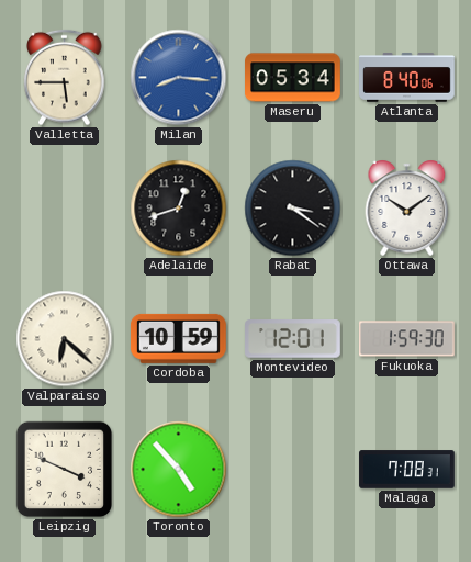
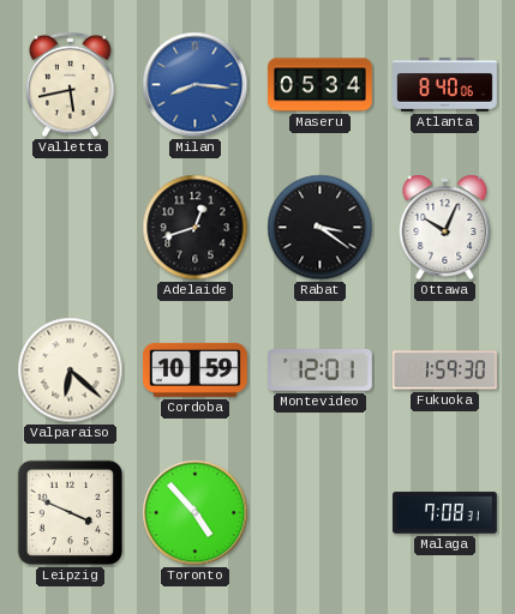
Valletta: 5:45 -> 5:43 (71, 85)
Ottawa: 10:09 -> 10:04 (445, 227)
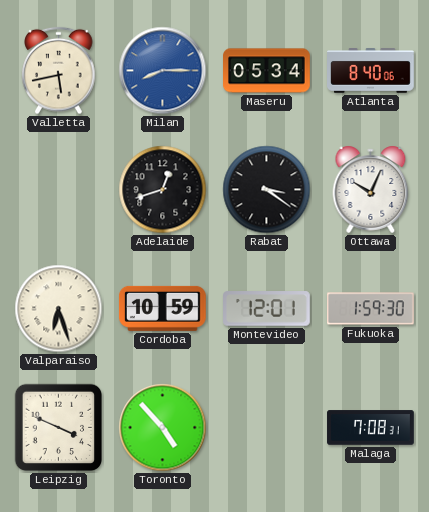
Milan: 8:16 -> 8:15 (163, 71)
Valparaiso: 6:22 -> 6:27 (59, 309)
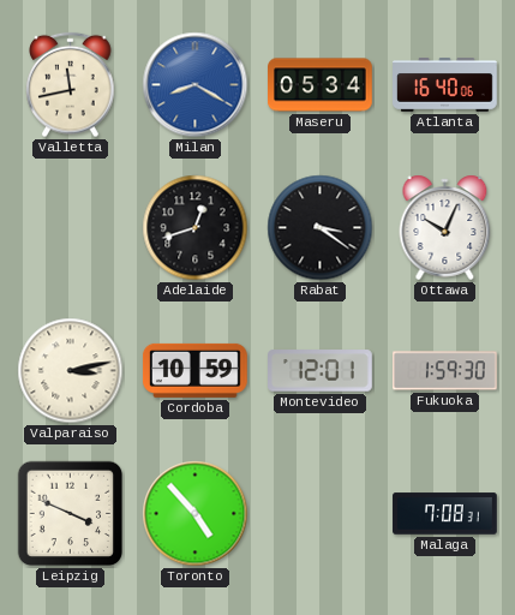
Valletta: 5:43 -> 11:43 (71, 85)
Milan: 8:15 -> 8:20 (196, 85)
Atlanta: 8:40 -> 16:40 (445, 85)
Valparaiso: 6:27 -> 3:13 (71, 371)
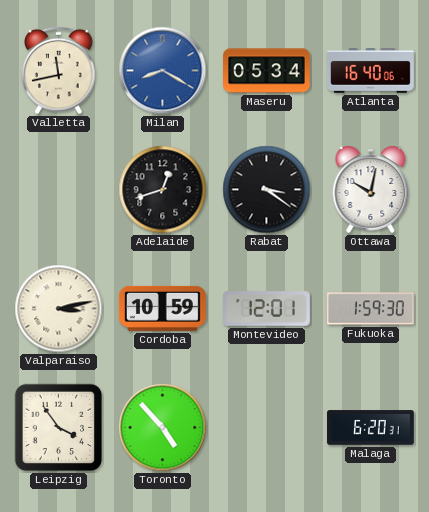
Ottawa: 10:04 -> 10:02 (371, 189)
Leipzig: 3:49 -> 3:54 (59, 428)
Malaga: 7:08 -> 6:20 (371, 428)
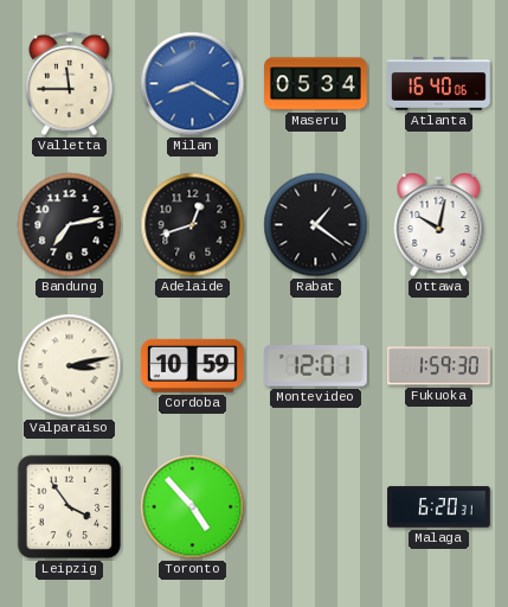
Valletta: 11:43 -> 11:45 (70, 84)
Bandung: none -> 7:13 (70, 225)
Rabat: 3:21 -> 1:21 (316, 225)
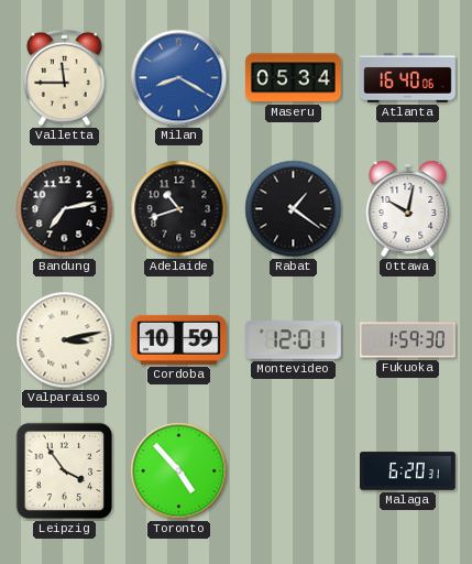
Adelaide: 12:42 -> 10:42 (179, 209)
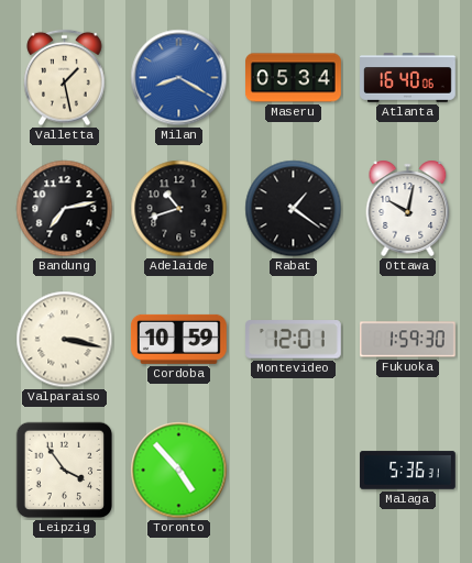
Valletta: 11:45 -> 1:28 (65, 78)
Valparaiso: 3:13 -> 3:17 (65, 340)
Malaga: 6:20 -> 5:36 (408, 471)
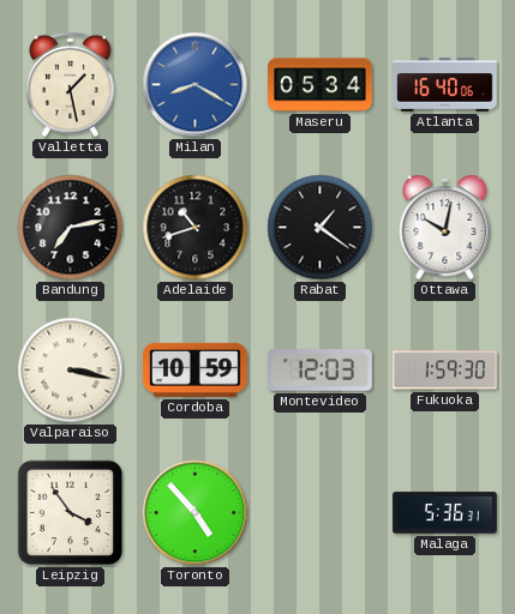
Montevideo: 12:01 -> 12:03 (321, 371)
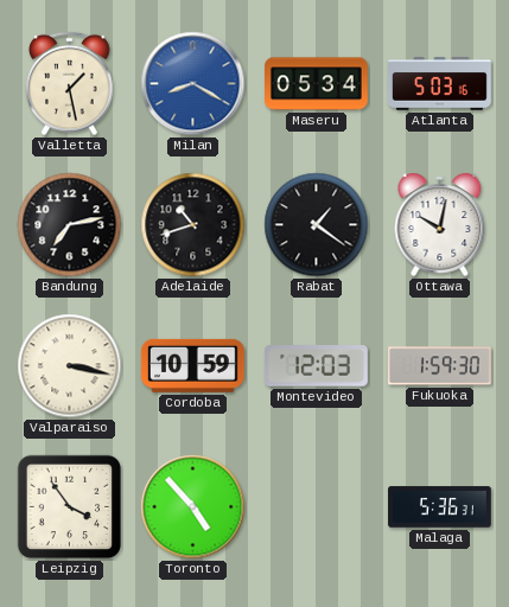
Atlanta: 16:40 -> 5:03 (440, 84)
